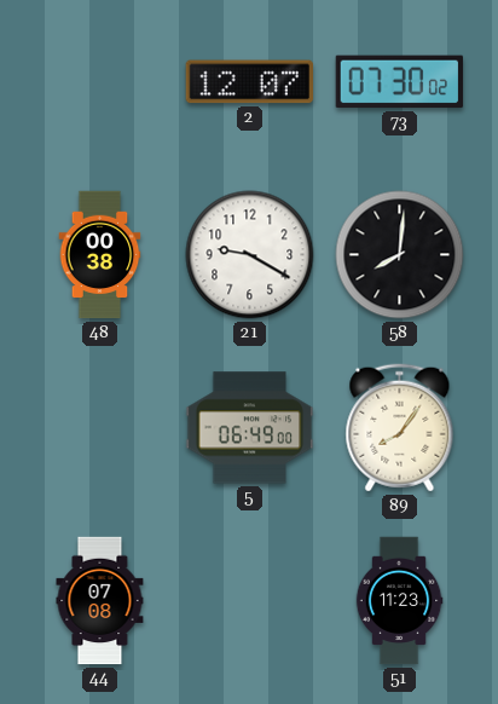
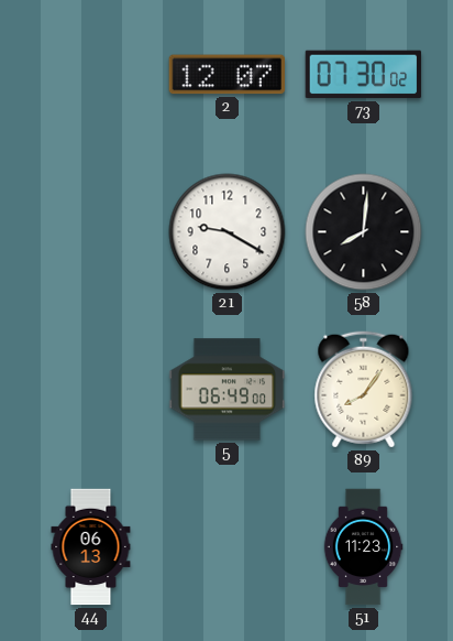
48: 00:38 -> none (100, 255)
44: 07:08 -> 06:13 (91, 547)
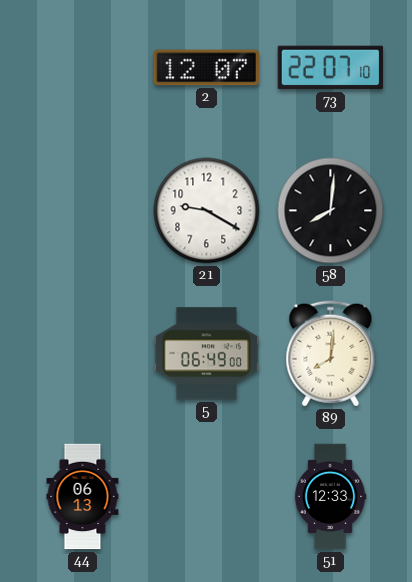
73: 07:30 -> 22:07 (331, 68)
89: 8:06 -> 8:01 (331, 354)
51: 11:23 -> 12:33 (330, 497)
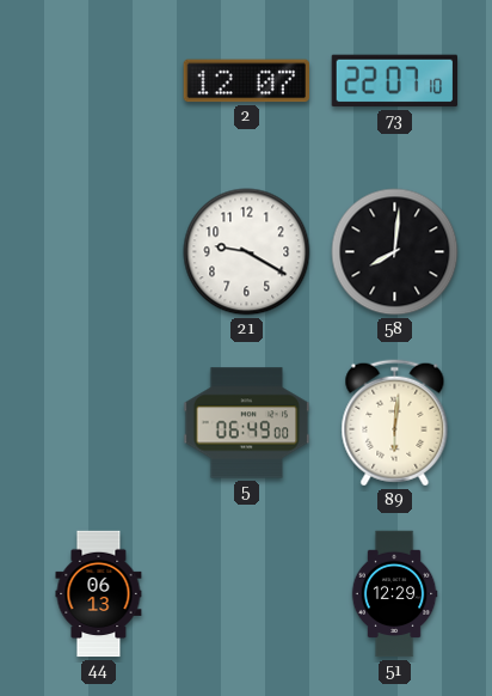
89: 8:01 -> 6:01 (395, 423)
51: 12:33 -> 12:29 (394, 594)
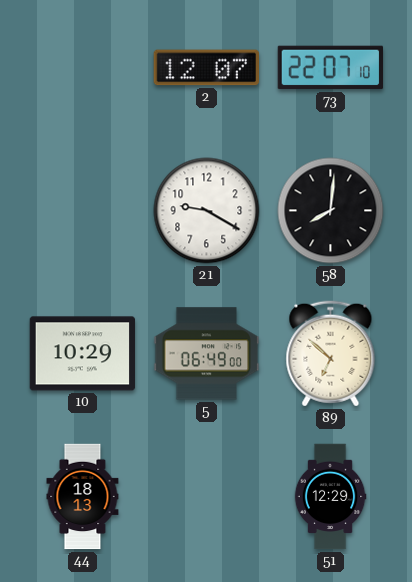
10: none -> 10:29 (83, 354)
89: 6:01 -> 6:52 (331, 354)
44: 06:13 -> 18:13 (83, 497)
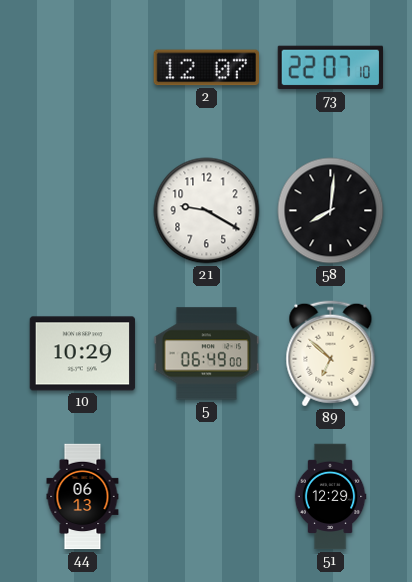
44: 18:13 -> 06:13 (83, 497)
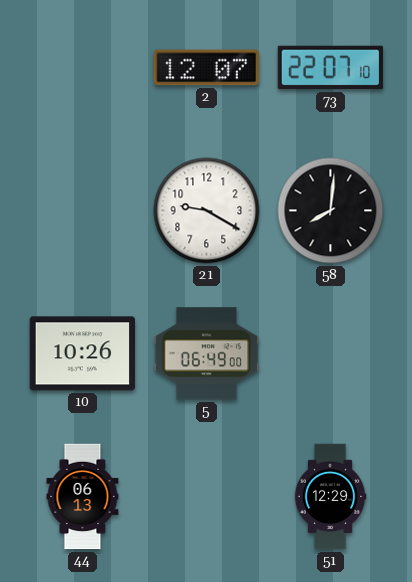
10: 10:29 -> 10:26 (83, 354)
89: 6:52 -> none (331, 354)
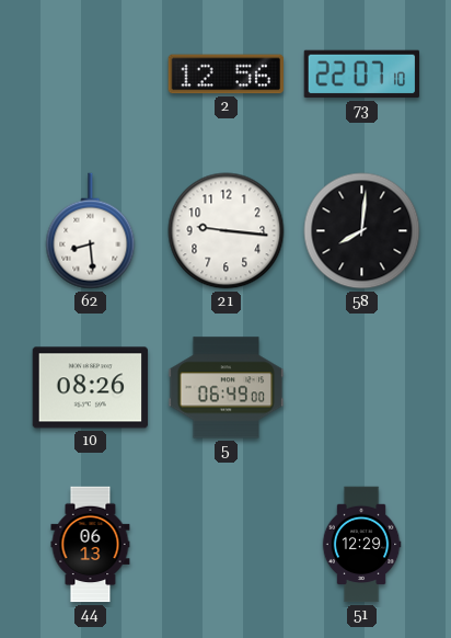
2: 12:07 -> 12:56 (225, 75)
62: none -> 8:29 (91, 231)
21: 9:20 -> 9:16 (227, 231)
10: 10:26 -> 08:26 (91, 388)
